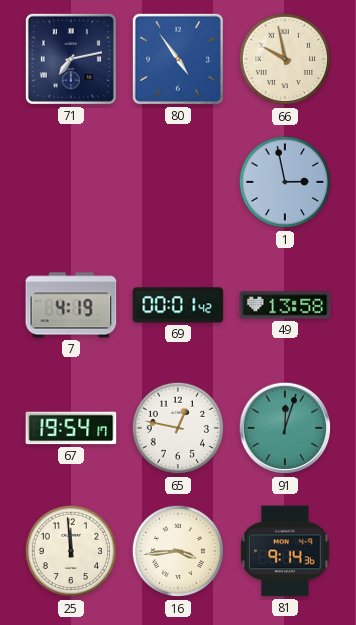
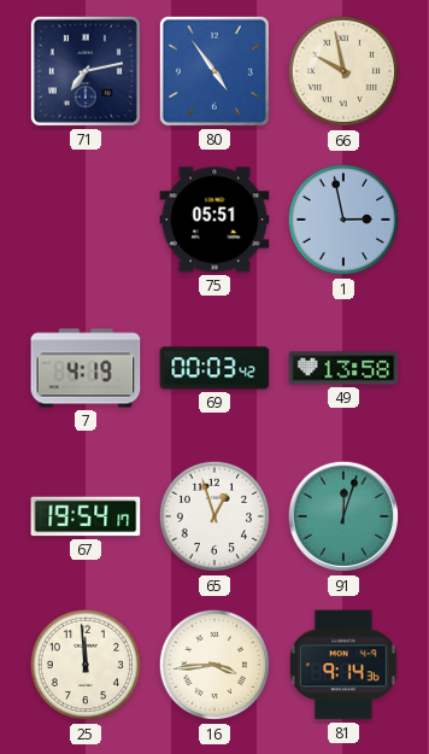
75: none -> 05:51 (214, 220)
69: 00:01 -> 00:03 (214, 368)
65: 12:47 -> 12:57 (214, 516)
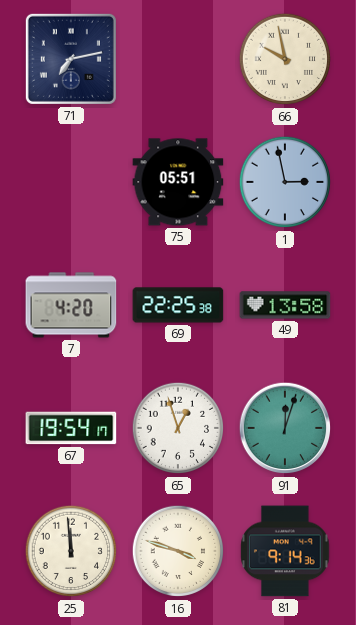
80: 4:54 -> none (214, 71)
7: 4:19 -> 4:20 (71, 305)
69: 00:03 -> 22:25 (178, 305)
16: 3:44 -> 3:48 (178, 551)
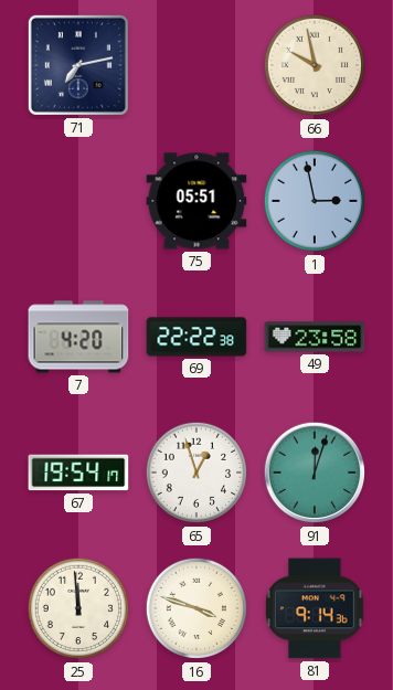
69: 22:25 -> 22:22 (197, 337)
49: 13:58 -> 23:58 (315, 337)
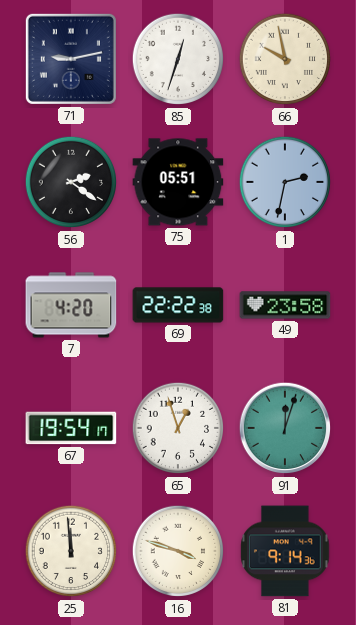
71: 7:13 -> 9:13 (71, 59)
85: none -> 12:33 (178, 59)
56: none -> 2:21 (71, 182)
1: 2:58 -> 2:32 (285, 182)
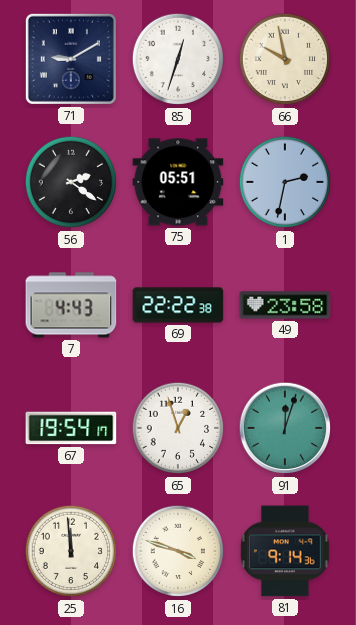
71: 9:13 -> 9:10 (71, 59)
7: 4:20 -> 4:43 (71, 305)
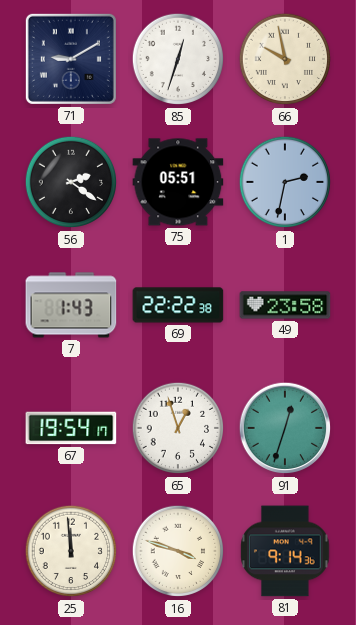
7: 4:43 -> 1:43 (71, 305)
91: 12:03 -> 12:33 (285, 428)
